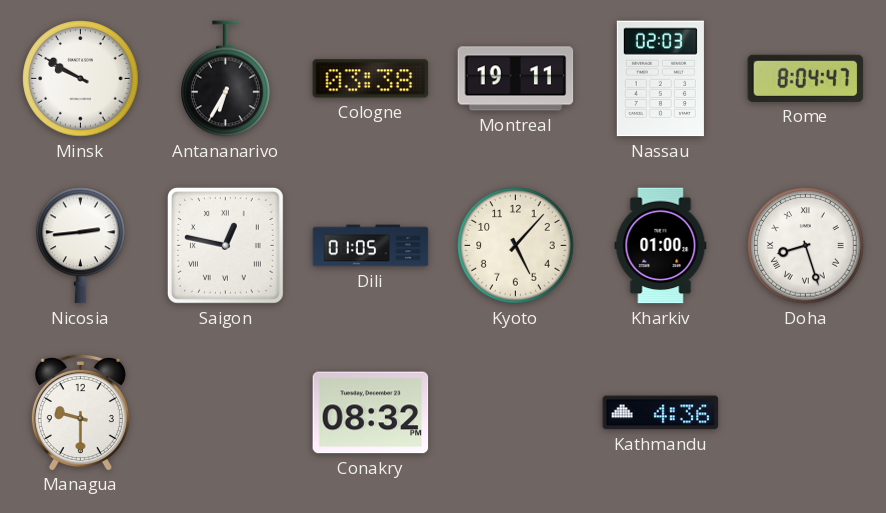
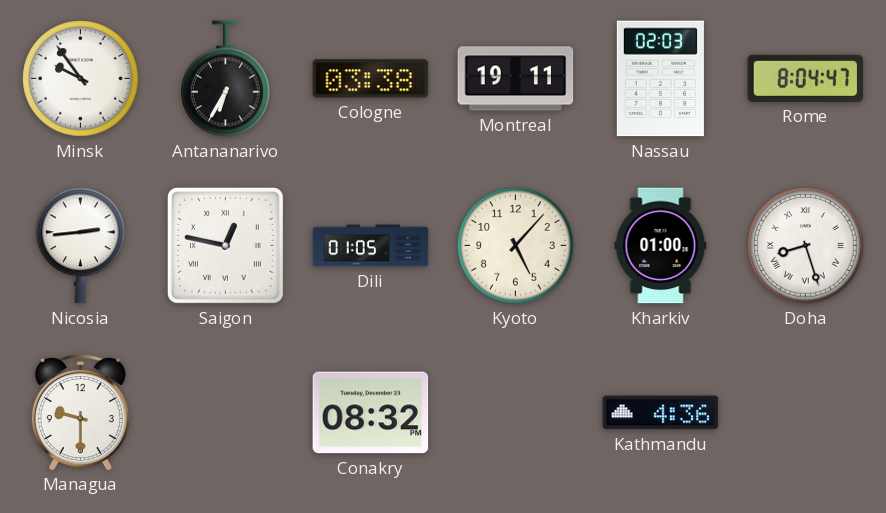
Minsk: 9:50 -> 9:54 (81, 79)
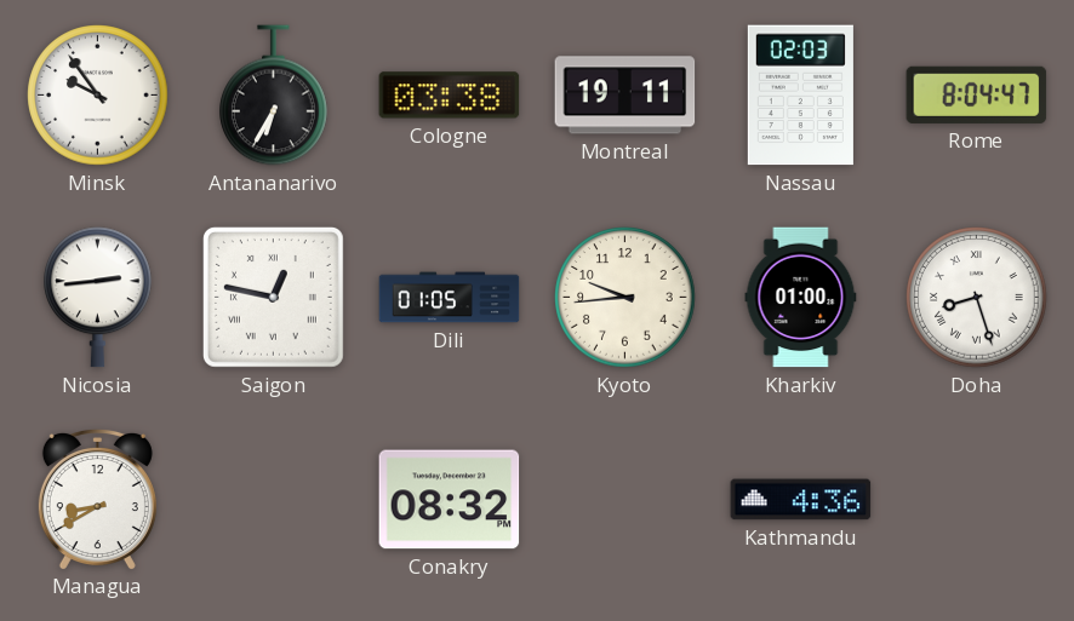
Kyoto: 5:07 -> 9:44 (625, 298)
Managua: 9:30 -> 8:40 (97, 499)
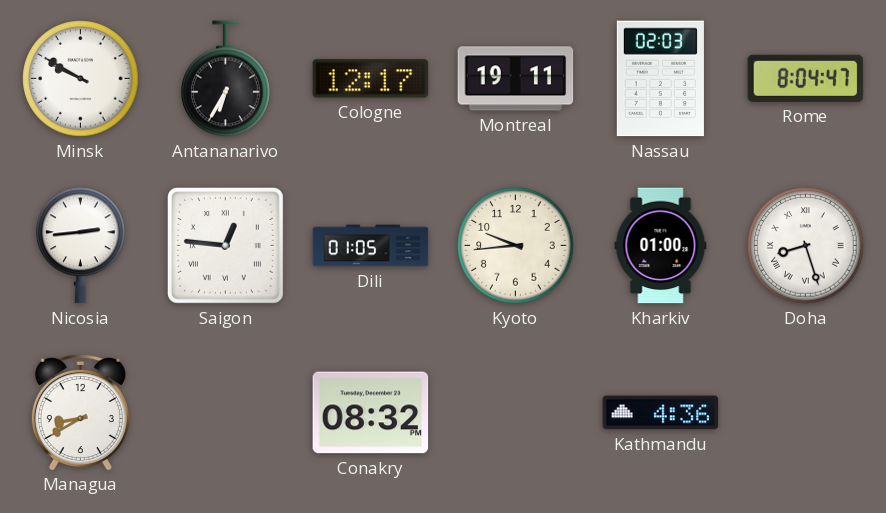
Minsk: 9:54 -> 9:50 (81, 79)
Cologne: 03:38 -> 12:17 (371, 79)
Saigon: 12:47 -> 12:46 (225, 245)
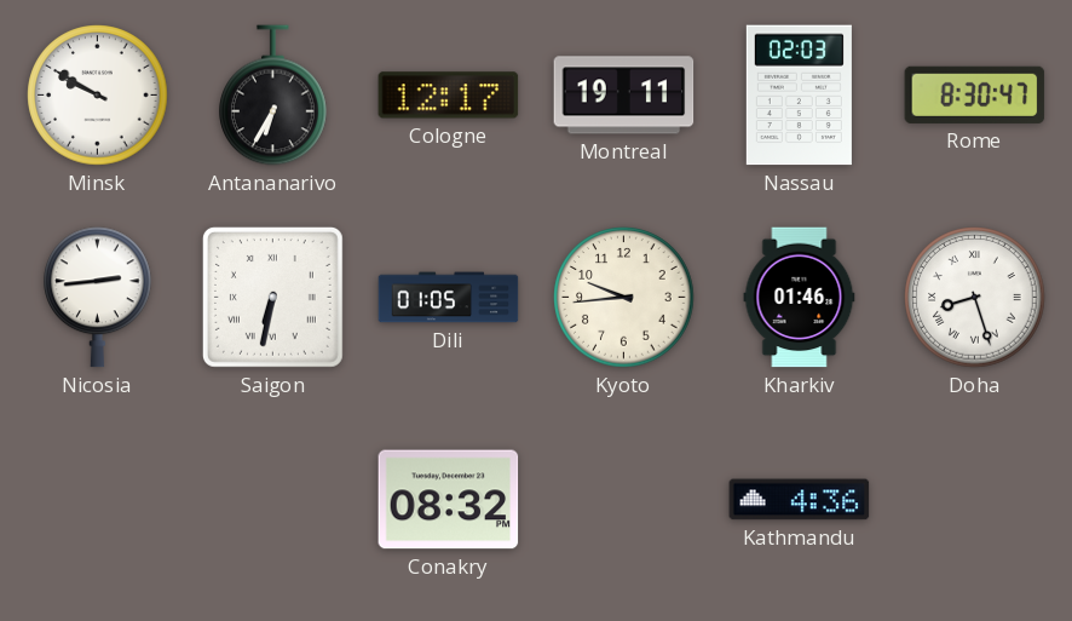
Rome: 8:04 -> 8:30 (975, 94)
Saigon: 12:46 -> 6:32 (272, 297)
Kharkiv: 01:00 -> 01:46 (800, 298)
Managua: 8:40 -> none (80, 412)
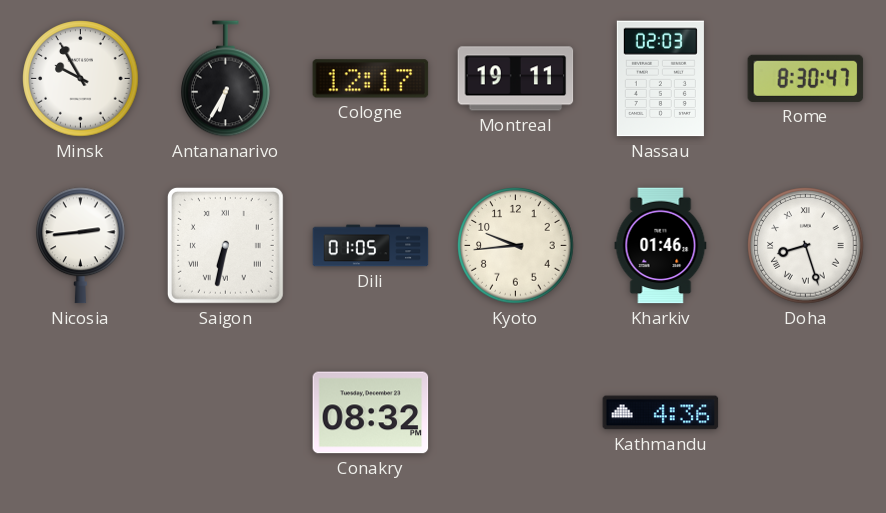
Minsk: 9:50 -> 9:55 (81, 79)
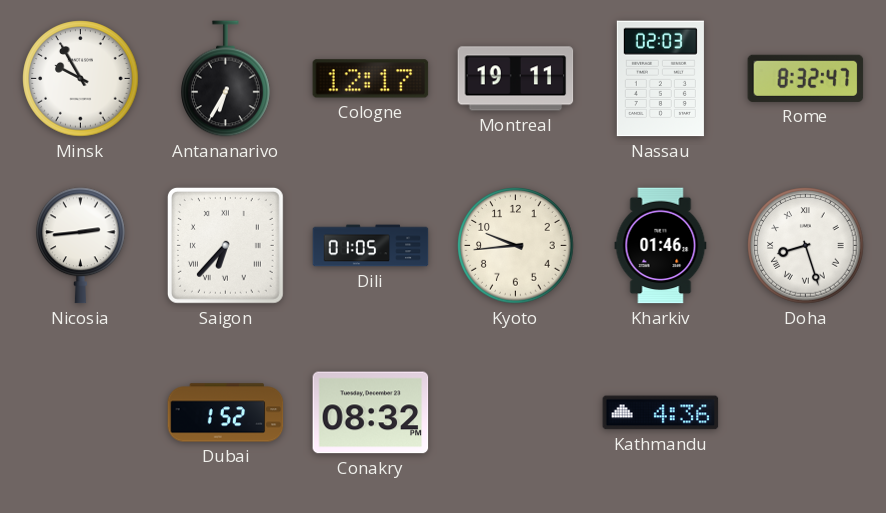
Rome: 8:30 -> 8:32 (806, 78)
Saigon: 6:32 -> 6:37 (225, 245)
Dubai: none -> 1:52 (226, 413)
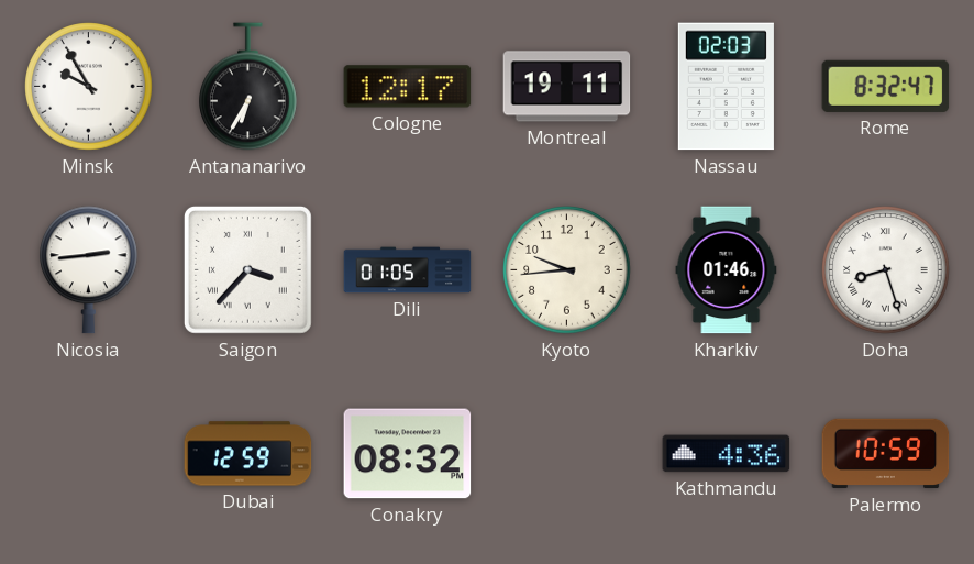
Saigon: 6:37 -> 3:37 (247, 269)
Dubai: 1:52 -> 12:59 (248, 454)
Palermo: none -> 10:59 (886, 454)
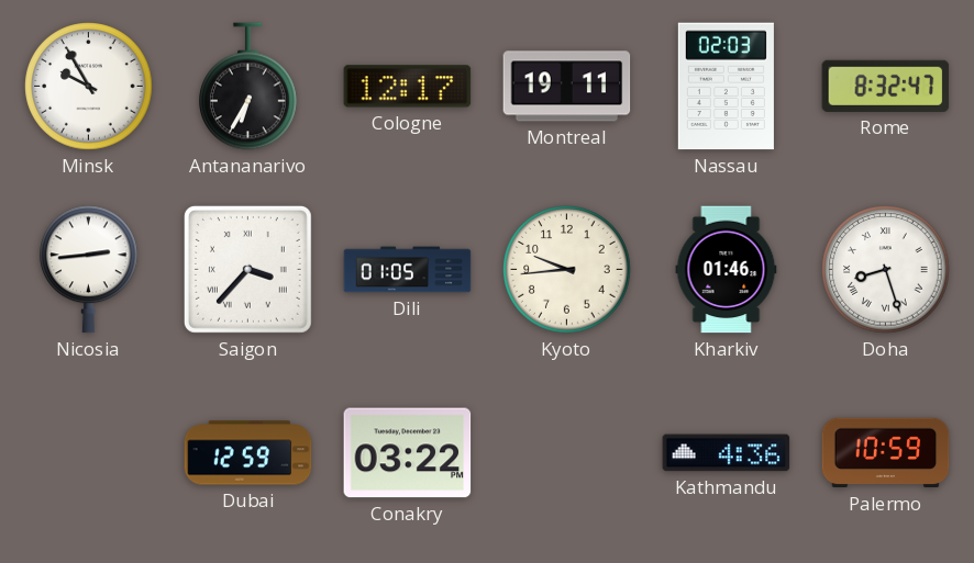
Conakry: 08:32 -> 03:22 (408, 453)
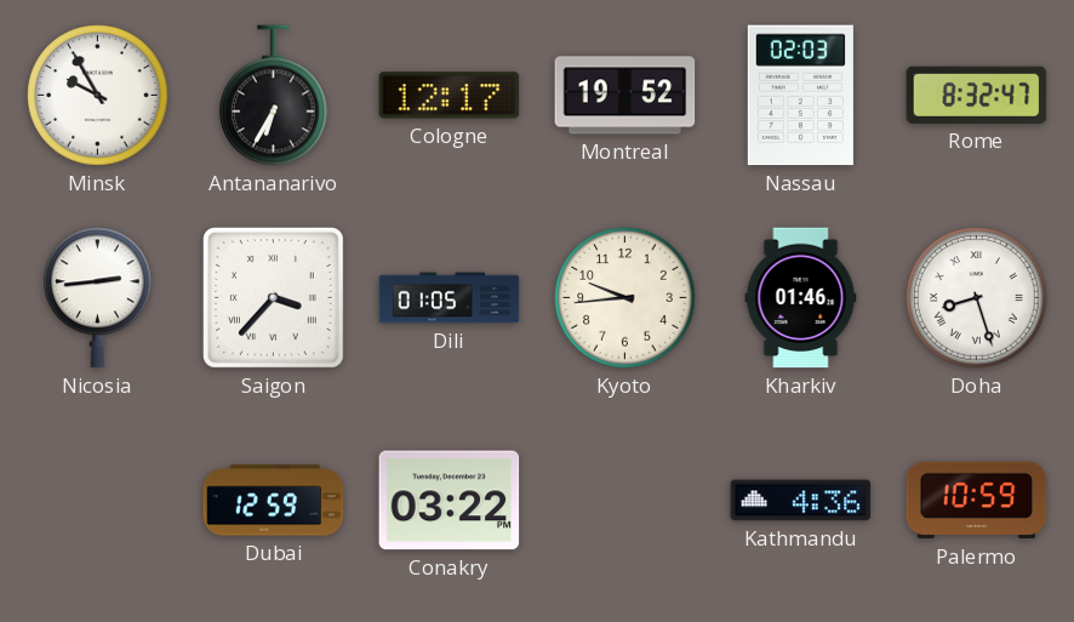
Montreal: 19:11 -> 19:52 (625, 96)
